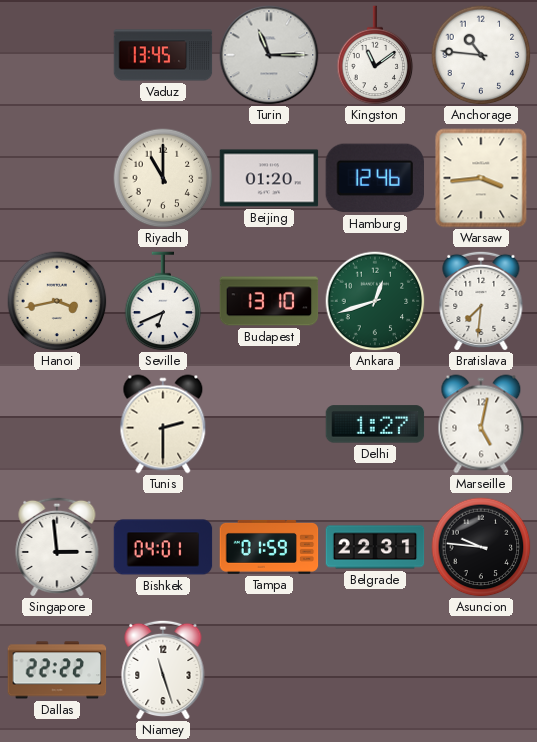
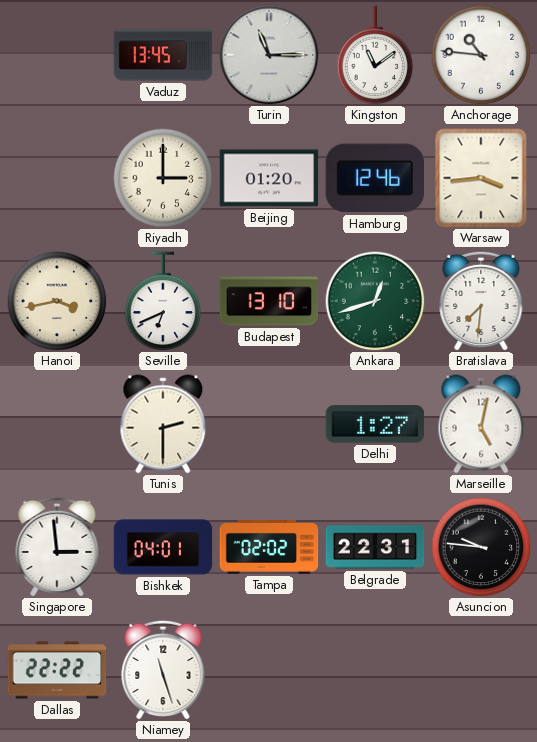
Riyadh: 11:00 -> 3:00 (163, 178)
Tampa: 01:59 -> 02:02 (269, 547)
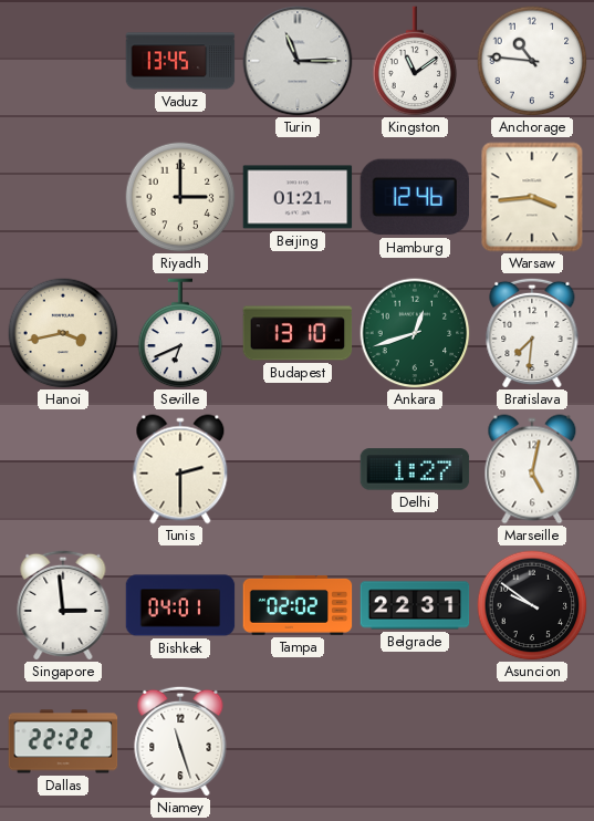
Beijing: 01:20 -> 01:21 (298, 197)
Asuncion: 9:46 -> 9:51 (532, 605)
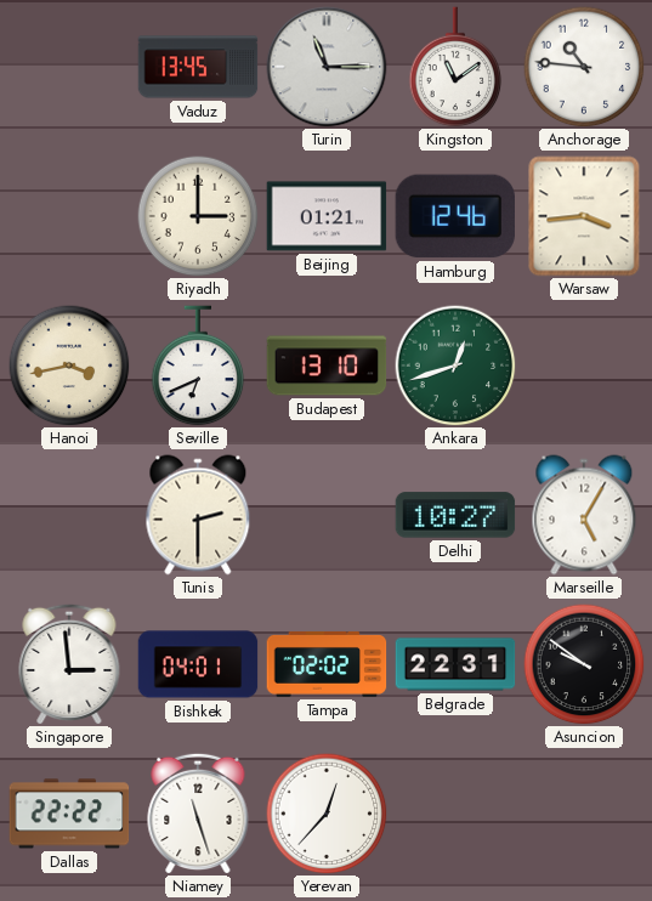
Bratislava: 7:31 -> none (532, 333)
Delhi: 1:27 -> 10:27 (455, 515)
Marseille: 5:02 -> 5:05 (584, 515)
Yerevan: none -> 12:37 (327, 814)
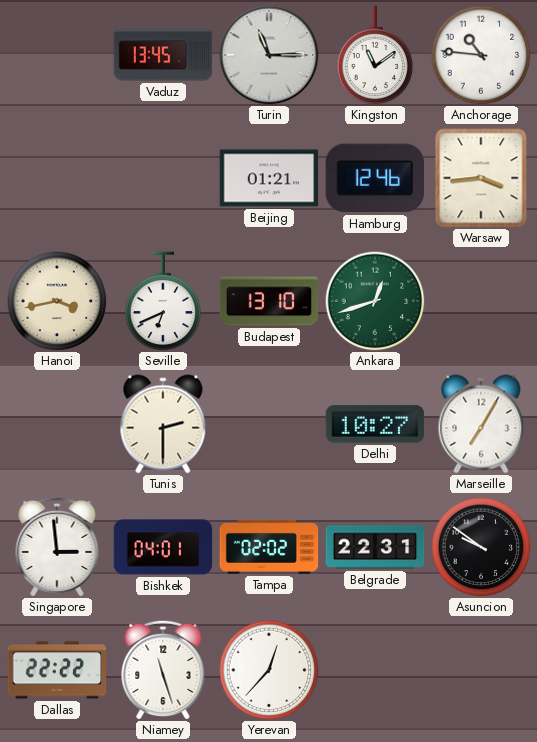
Riyadh: 3:00 -> none (198, 216)
Marseille: 5:05 -> 7:05 (481, 424)
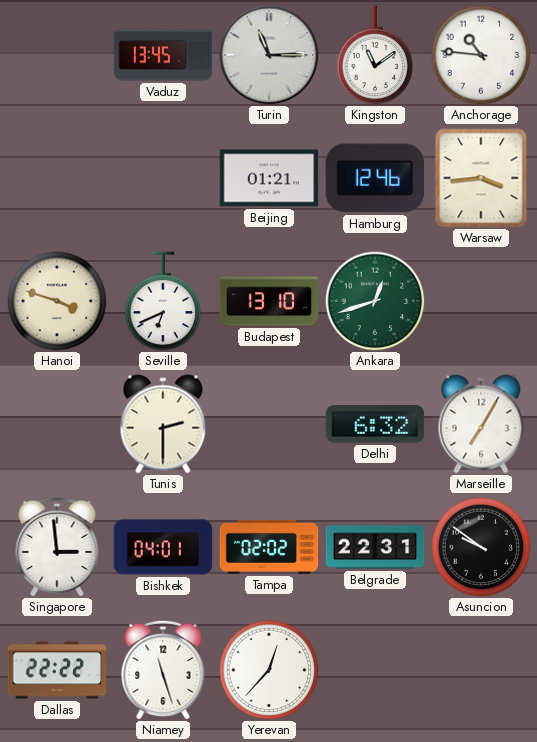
Hanoi: 3:43 -> 3:48 (57, 301)
Delhi: 10:27 -> 6:32 (375, 424)
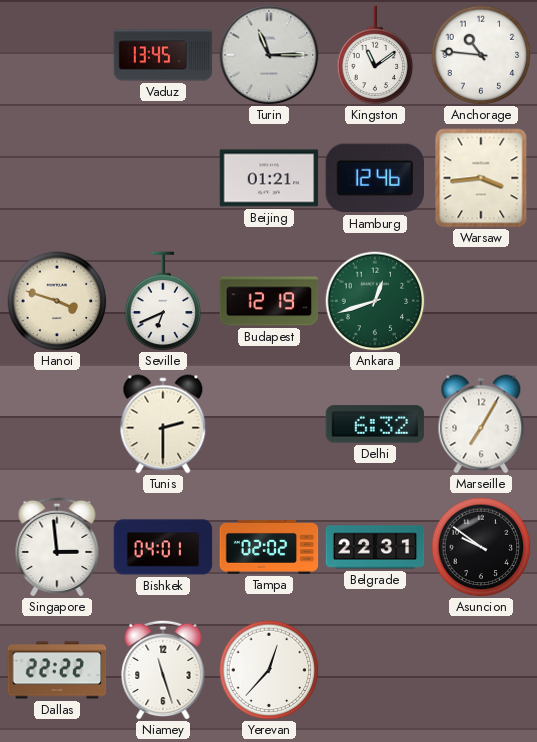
Budapest: 13:10 -> 12:19 (269, 301)
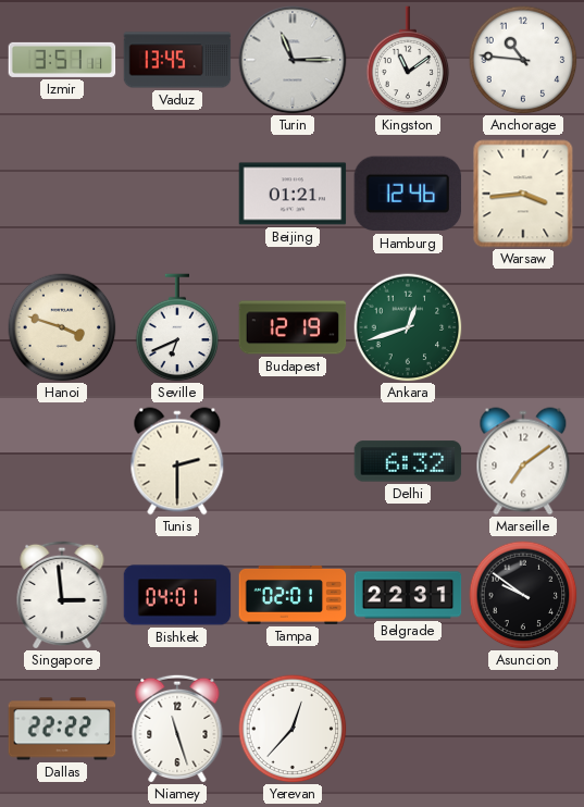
Izmir: none -> 3:51 (62, 60)
Marseille: 7:05 -> 7:09 (523, 461)
Tampa: 02:02 -> 02:01 (293, 595)
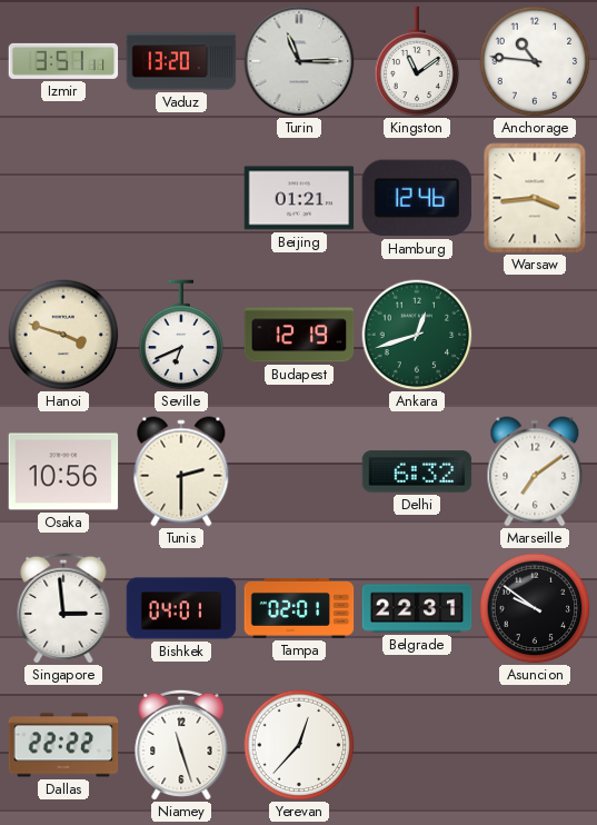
Vaduz: 13:45 -> 13:20 (181, 61)
Osaka: none -> 10:56 (63, 471)
